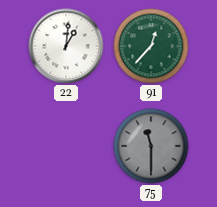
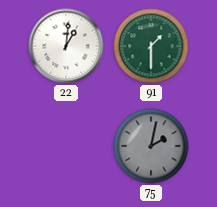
91: 12:37 -> 1:30 (151, 46)
75: 11:30 -> 2:02 (151, 146)
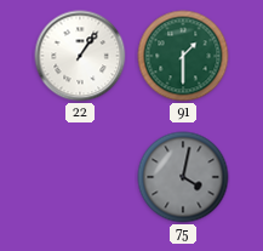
22: 1:01 -> 1:06 (80, 56)
75: 2:02 -> 4:02 (183, 177)
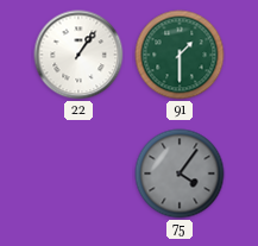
75: 4:02 -> 4:06 (180, 174)
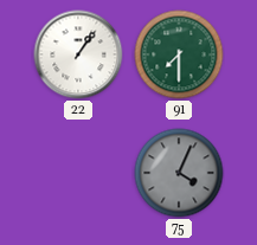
91: 1:30 -> 7:30 (179, 54)
75: 4:06 -> 4:04 (179, 173)
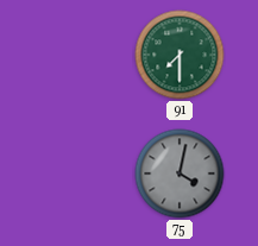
22: 1:06 -> none (78, 54)
75: 4:04 -> 4:02 (180, 174)
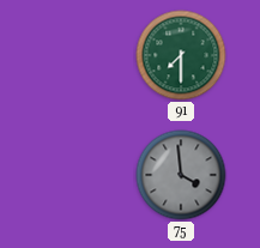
75: 4:02 -> 3:59 (181, 175)
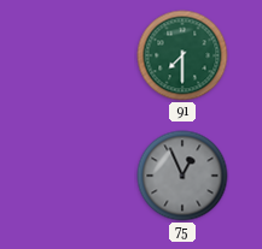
75: 3:59 -> 12:56 (182, 176)
